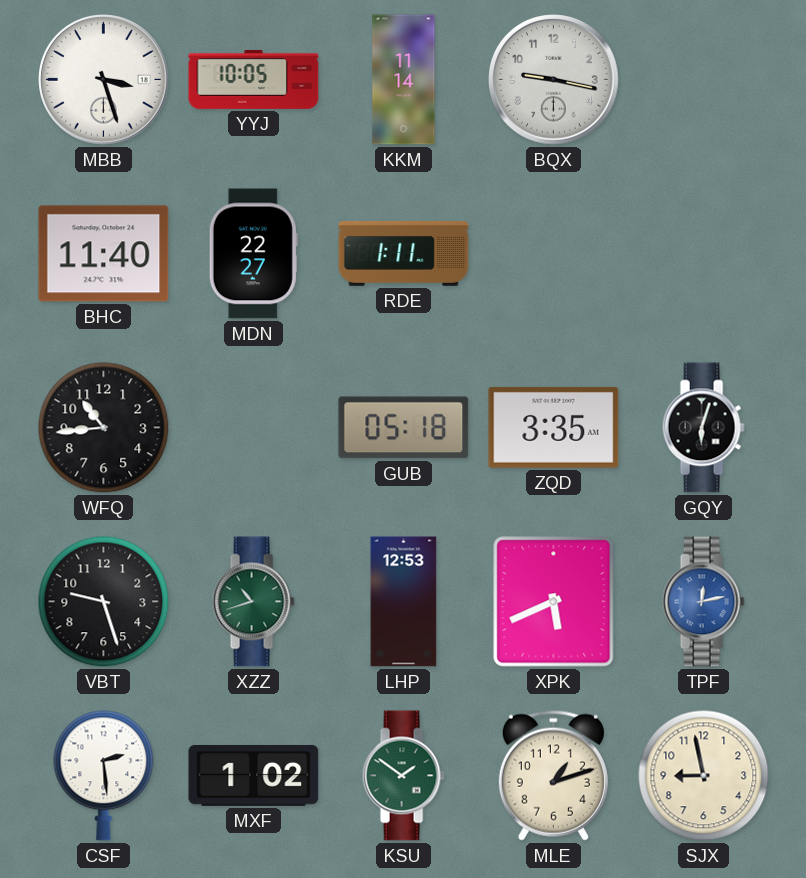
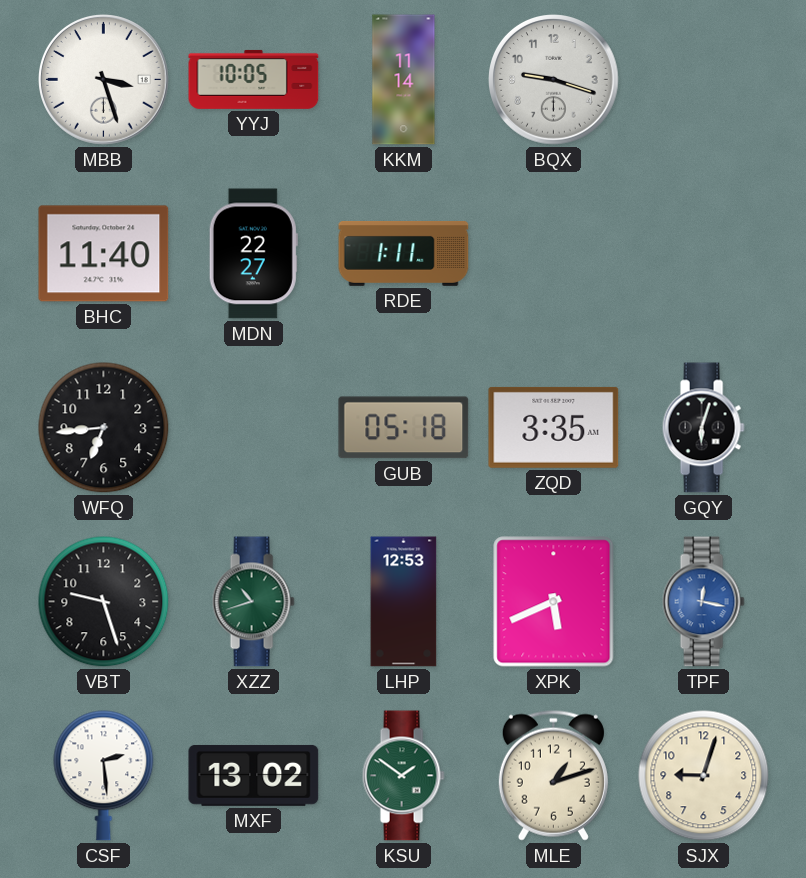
BQX: 9:17 -> 9:18 (554, 80)
WFQ: 10:44 -> 6:44 (104, 428)
TPF: 12:13 -> 12:17 (703, 602)
MXF: 1:02 -> 13:02 (254, 775)
SJX: 8:58 -> 9:03 (704, 776)
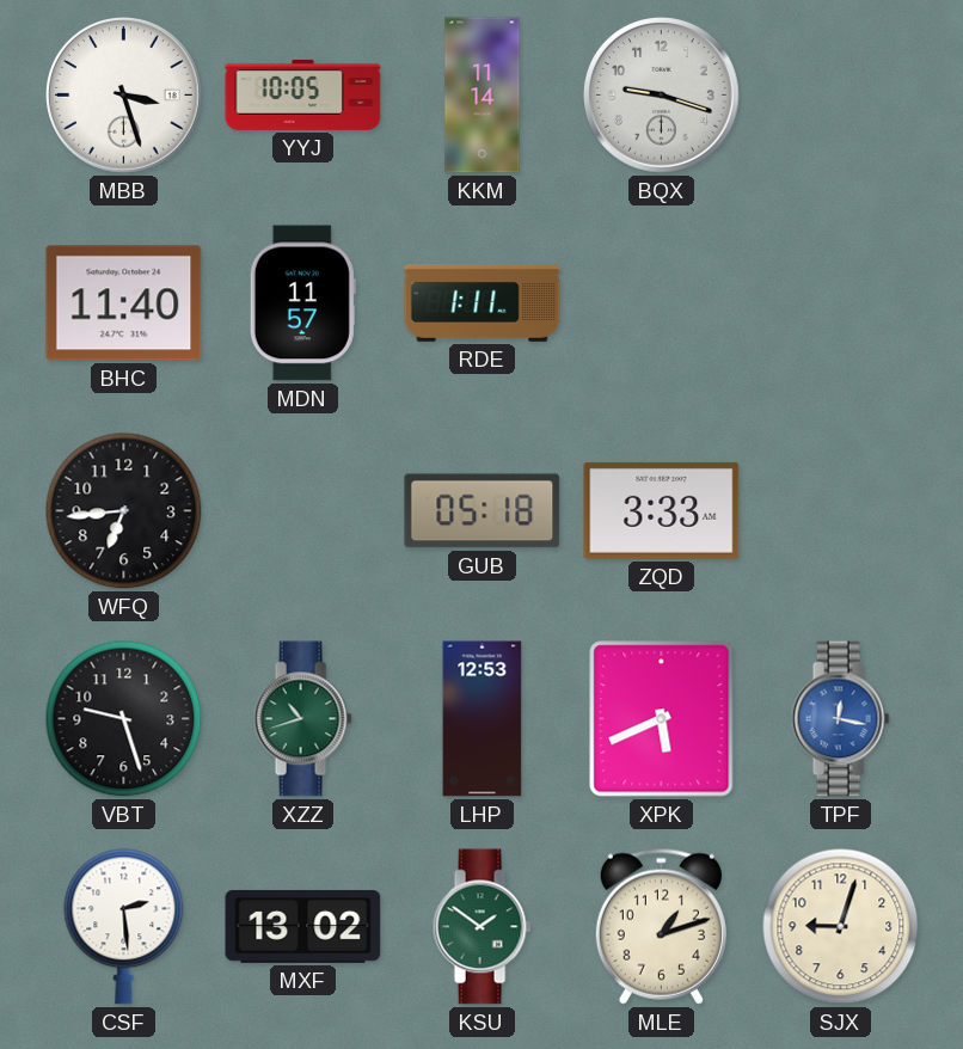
MDN: 22:27 -> 11:57 (302, 303)
ZQD: 3:35 -> 3:33 (662, 510)
GQY: 6:03 -> none (703, 428)
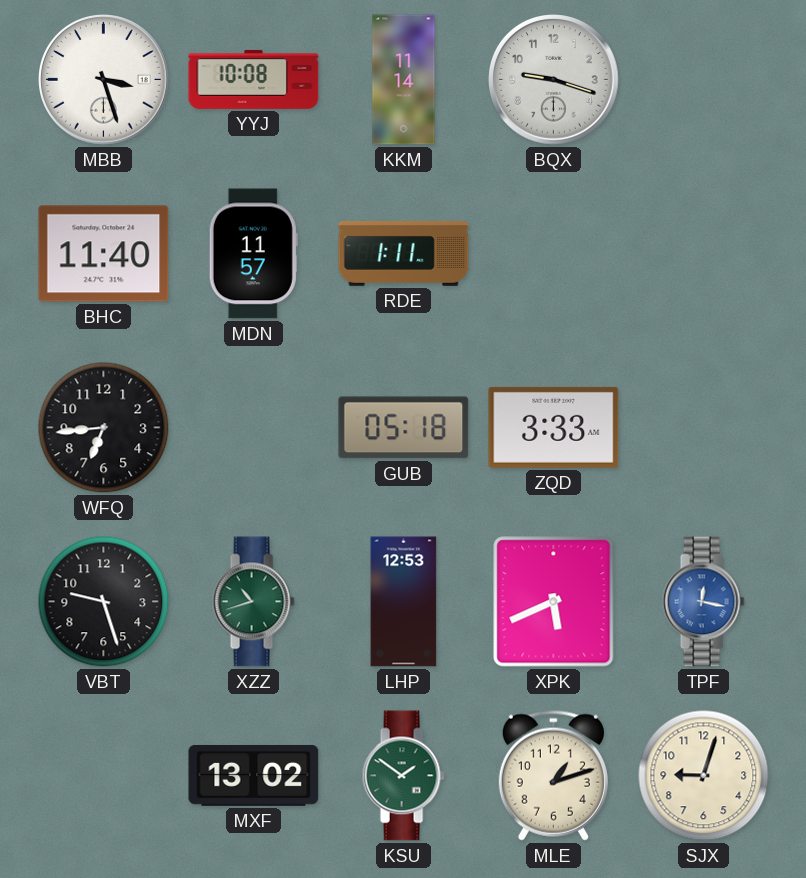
YYJ: 10:05 -> 10:08 (254, 79)
CSF: 2:29 -> none (124, 927)
